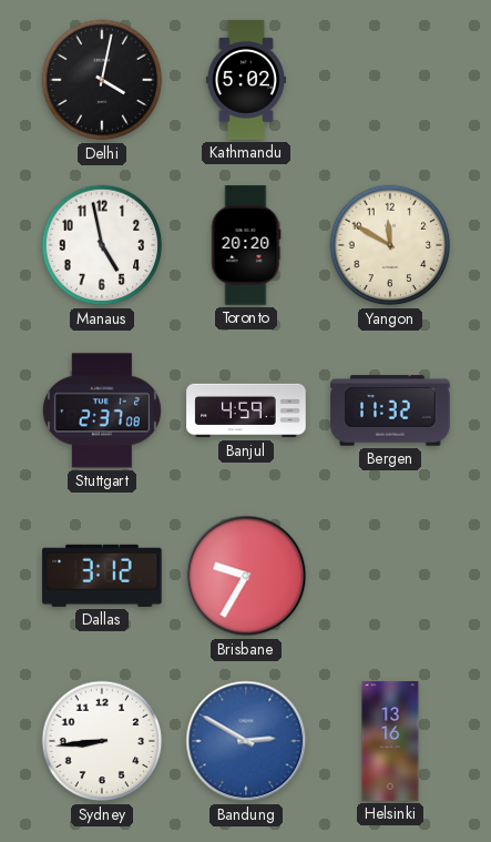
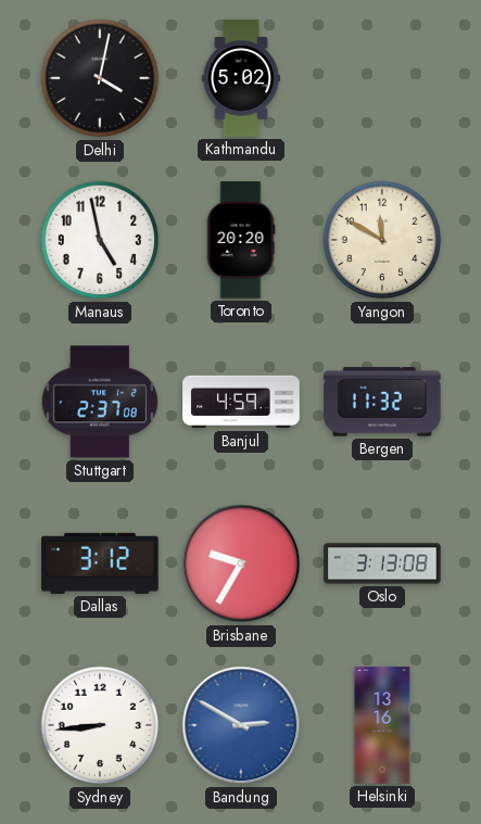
Oslo: none -> 3:13 (382, 563)
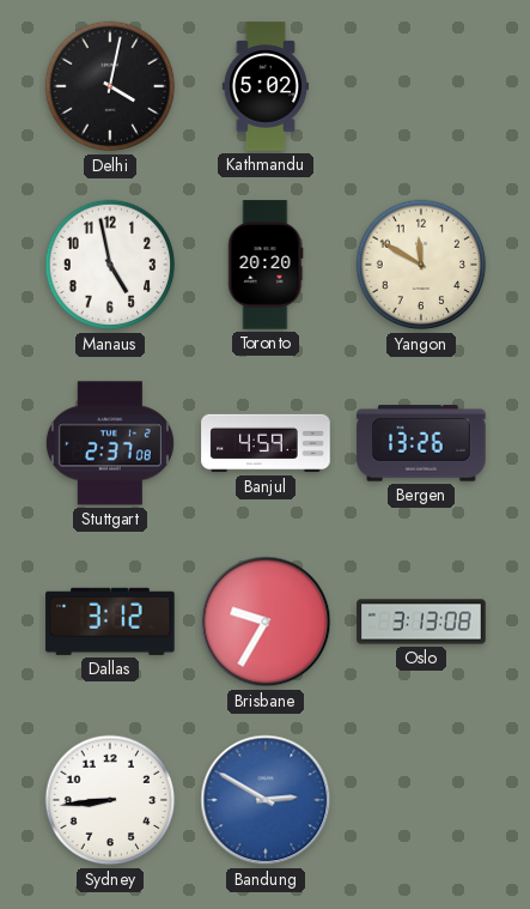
Bergen: 11:32 -> 13:26 (421, 443)
Helsinki: 13:16 -> none (382, 725)
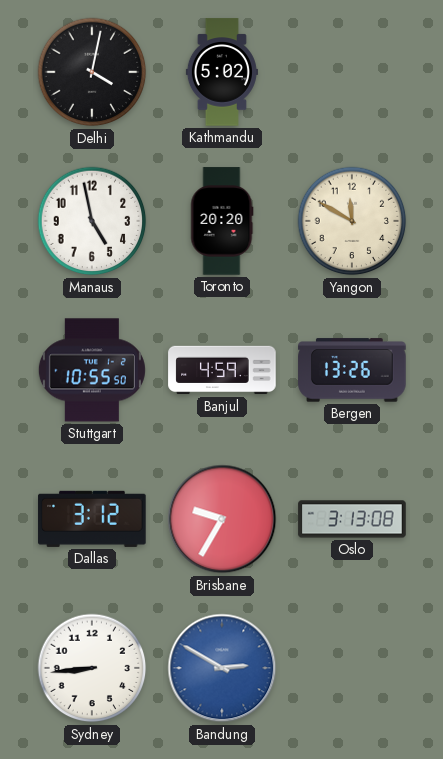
Stuttgart: 2:37 -> 10:55 (92, 370)
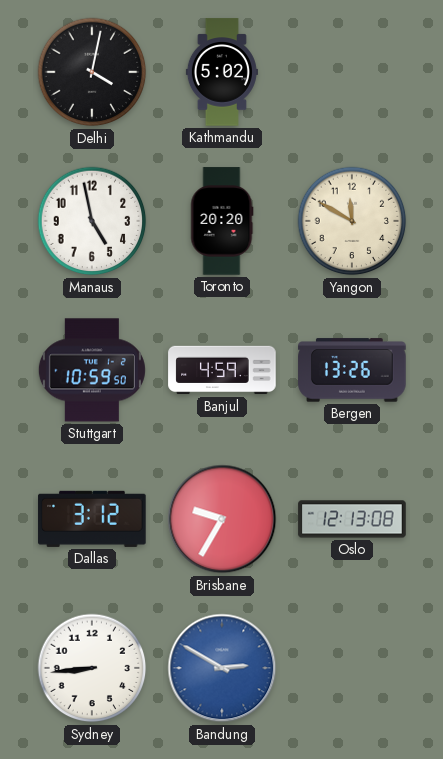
Stuttgart: 10:55 -> 10:59 (92, 370)
Oslo: 3:13 -> 12:13 (352, 519)
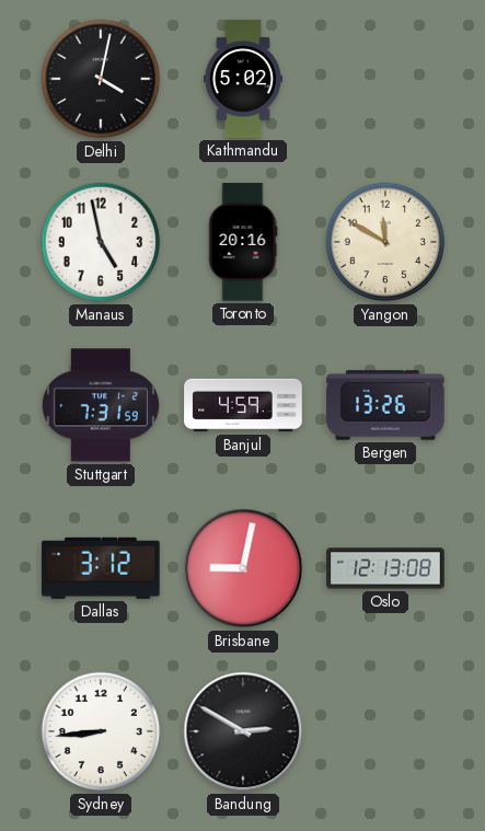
Toronto: 20:20 -> 20:16 (243, 242)
Stuttgart: 10:59 -> 7:31 (101, 405)
Brisbane: 9:35 -> 9:02 (243, 568)
Bandung dial: blue -> black (243, 731)
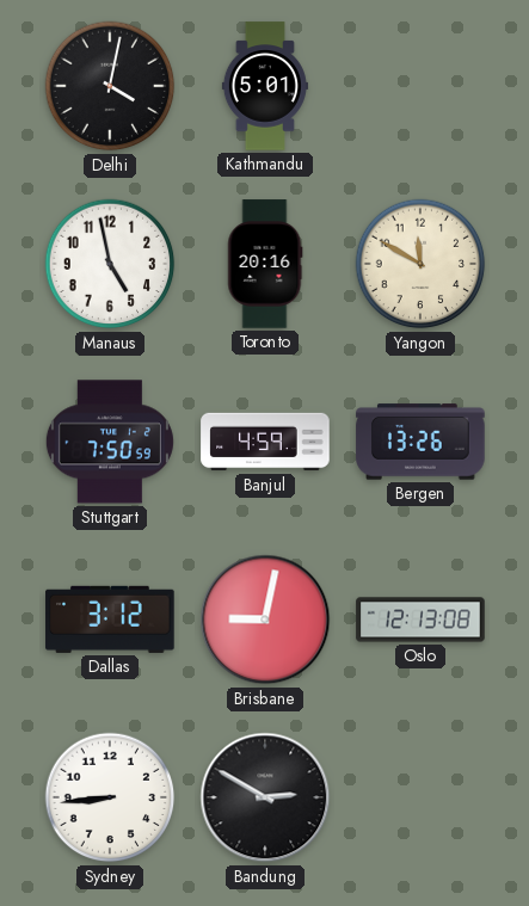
Kathmandu: 5:02 -> 5:01 (265, 86)
Stuttgart: 7:31 -> 7:50 (110, 442)
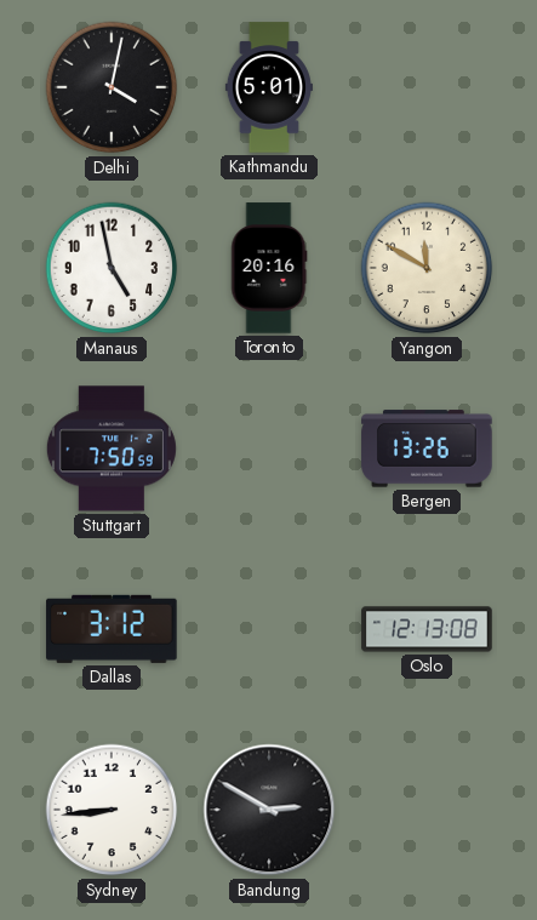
Banjul: 4:59 -> none (265, 442)
Brisbane: 9:02 -> none (265, 620)
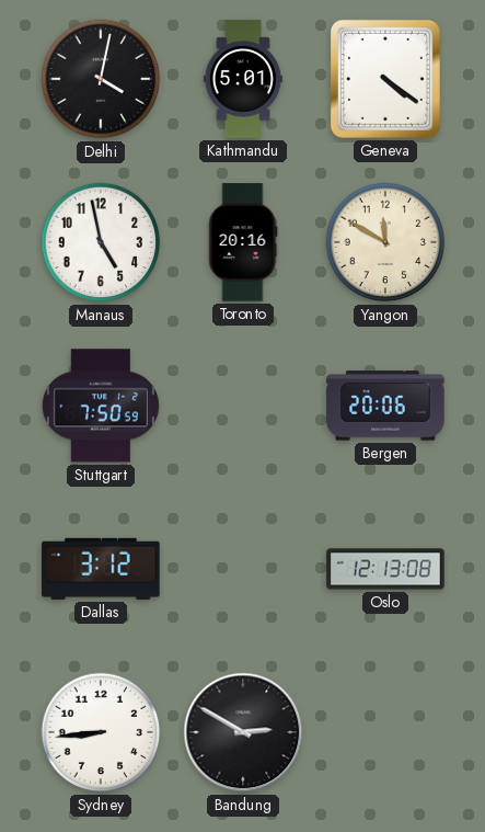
Geneva: none -> 4:21 (385, 79)
Bergen: 13:26 -> 20:06 (385, 406)
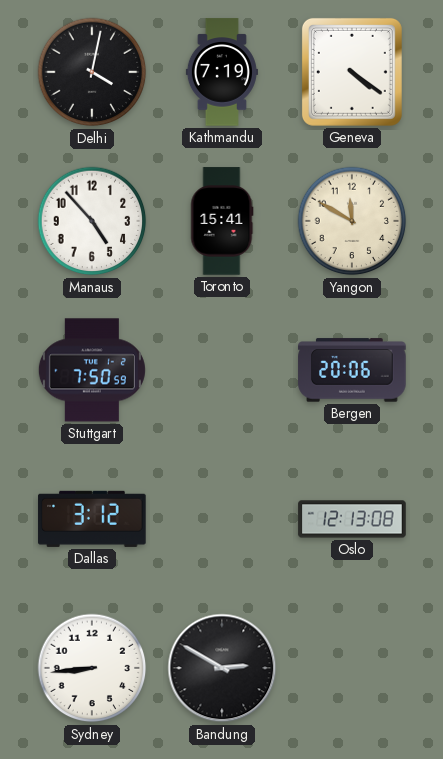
Kathmandu: 5:01 -> 7:19 (222, 72)
Manaus: 4:58 -> 4:53 (92, 221)
Toronto: 20:16 -> 15:41 (222, 221)
